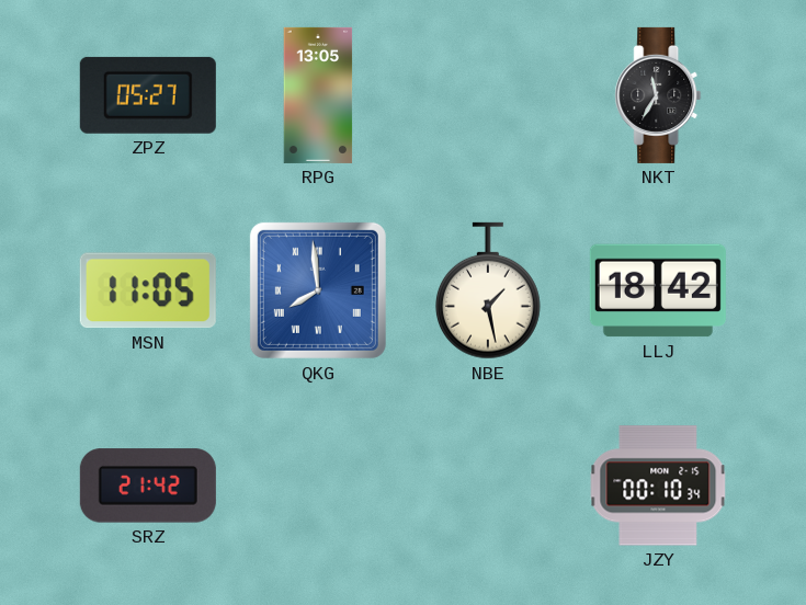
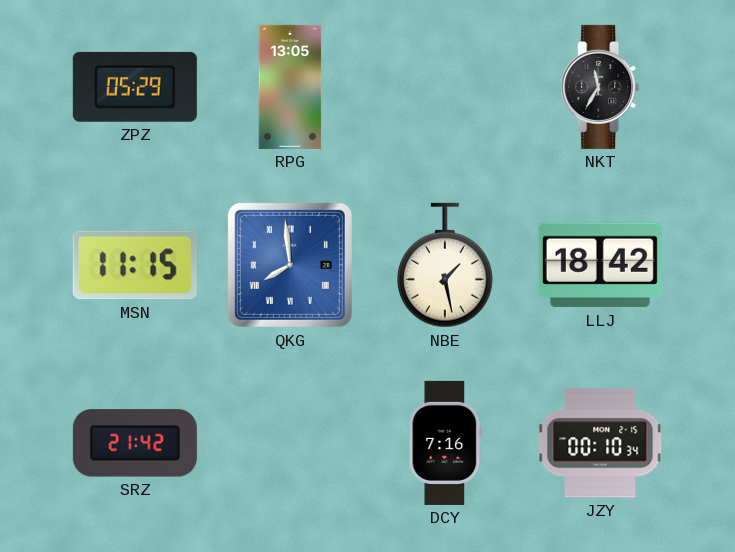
ZPZ: 05:27 -> 05:29 (135, 87)
MSN: 11:05 -> 11:15 (135, 265)
DCY: none -> 7:16 (445, 443)
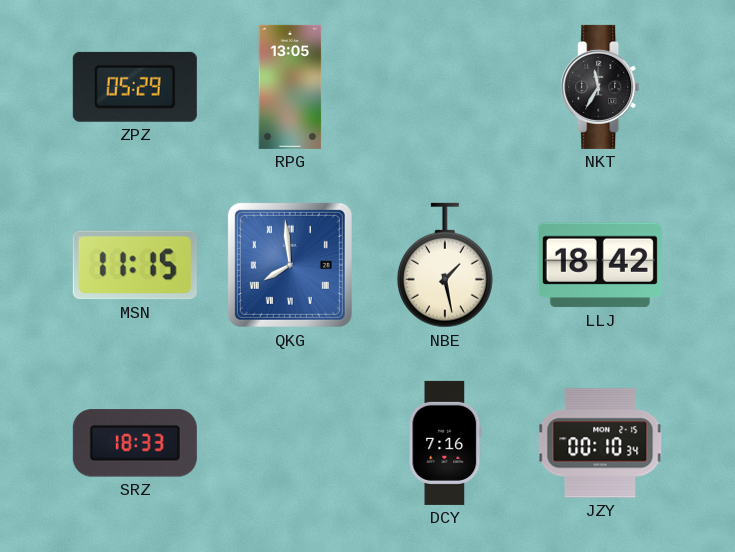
SRZ: 21:42 -> 18:33 (135, 443)
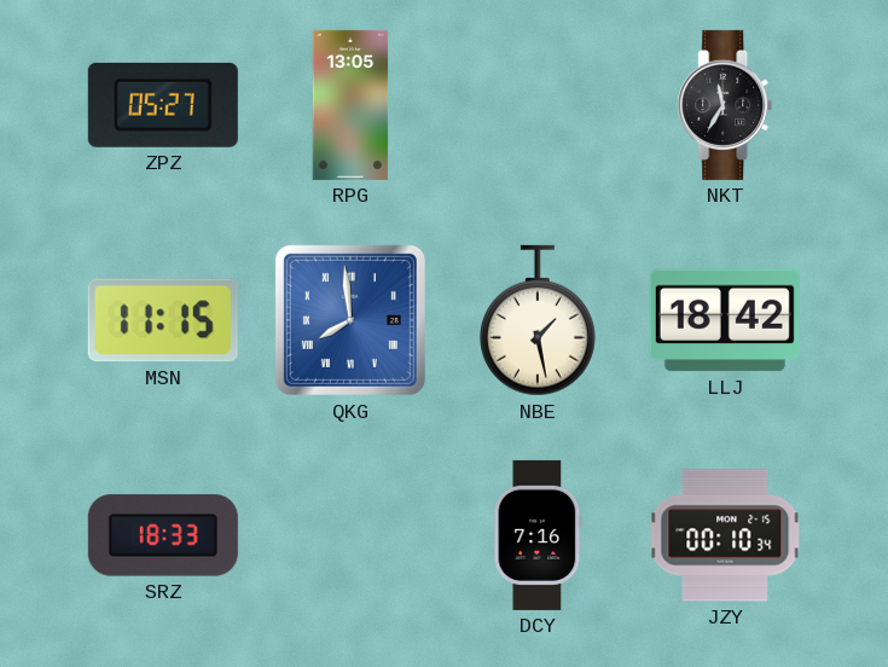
ZPZ: 05:29 -> 05:27 (163, 105)
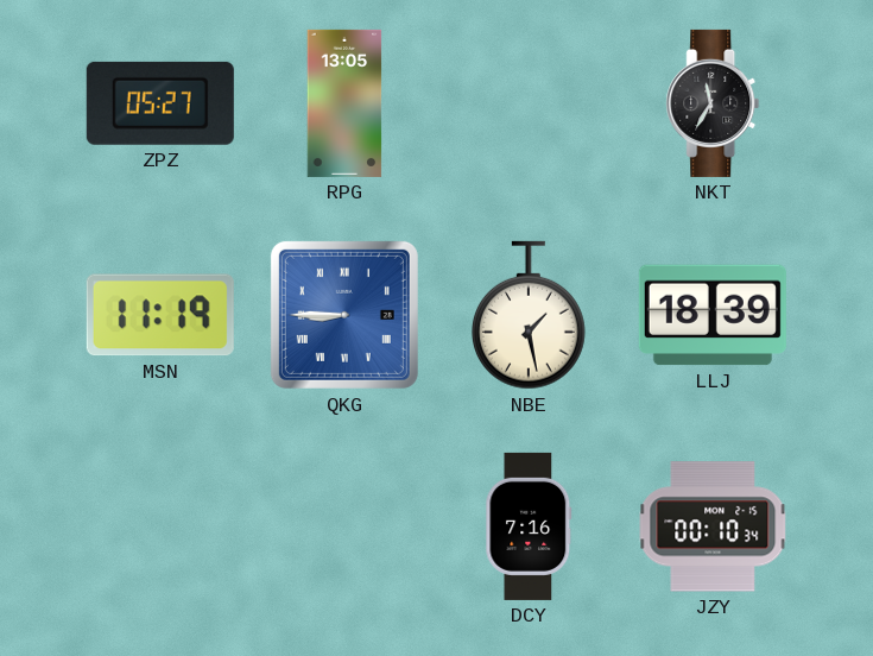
MSN: 11:15 -> 11:19 (160, 315)
QKG: 7:59 -> 8:45 (344, 315)
LLJ: 18:42 -> 18:39 (713, 315)
SRZ: 18:33 -> none (163, 535)
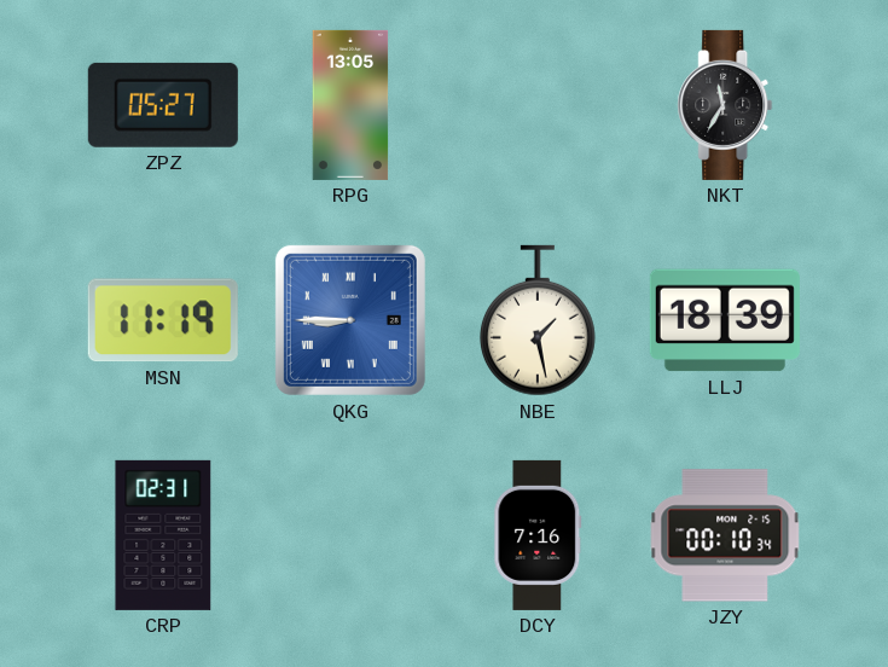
CRP: none -> 02:31 (163, 535)
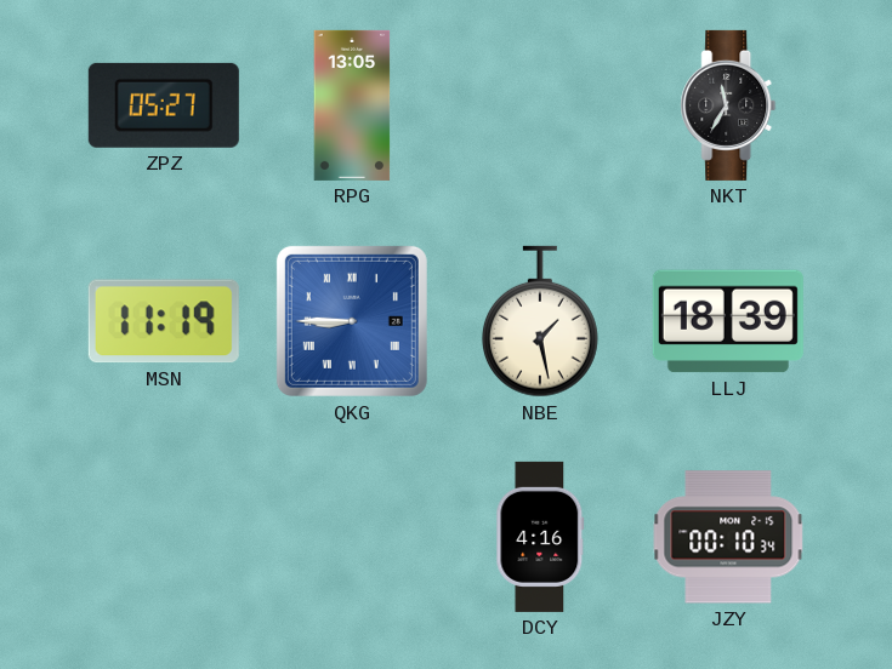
CRP: 02:31 -> none (163, 535)
DCY: 7:16 -> 4:16 (540, 537)
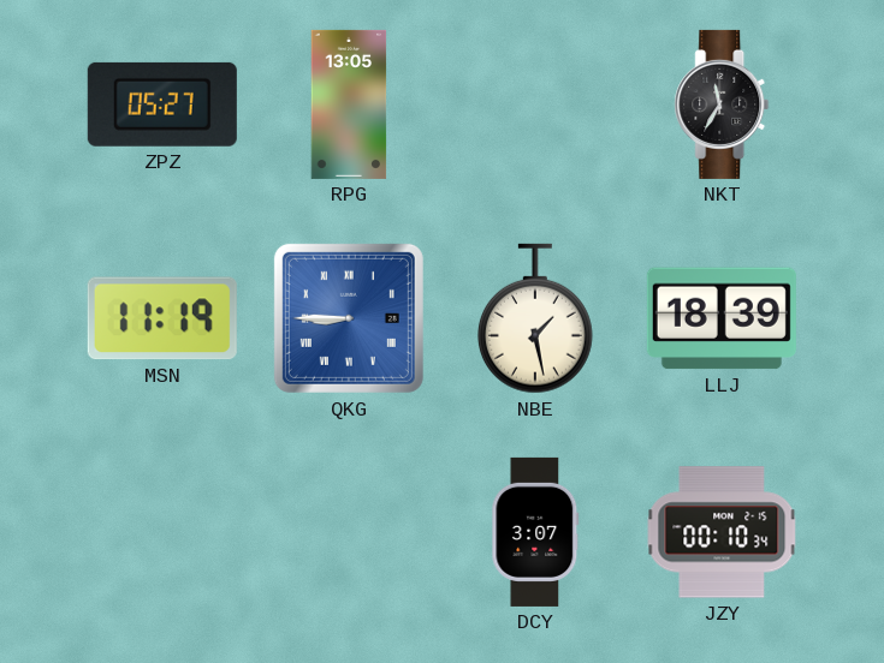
DCY: 4:16 -> 3:07 (535, 532)
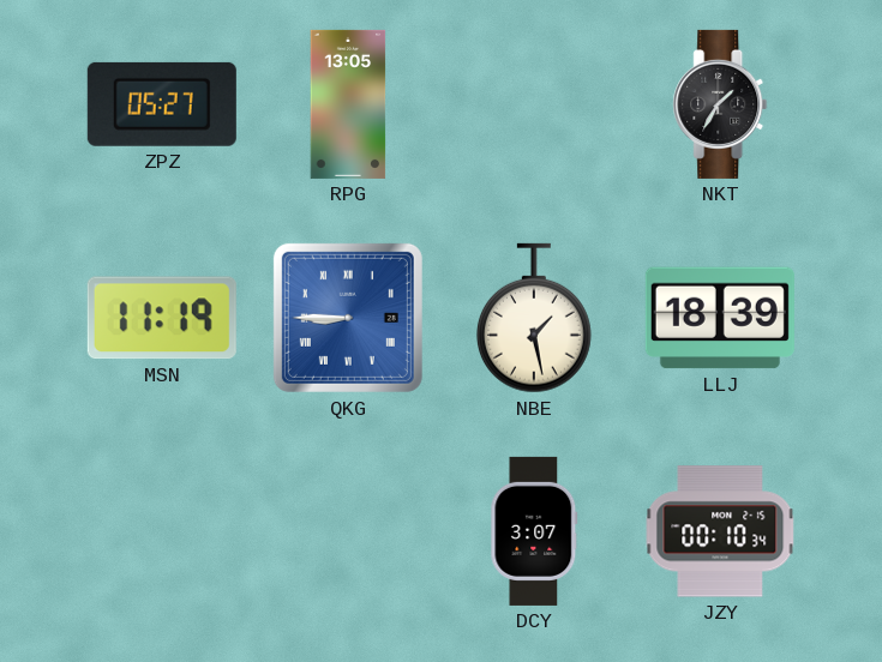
NKT: 11:35 -> 1:35 (720, 104)
